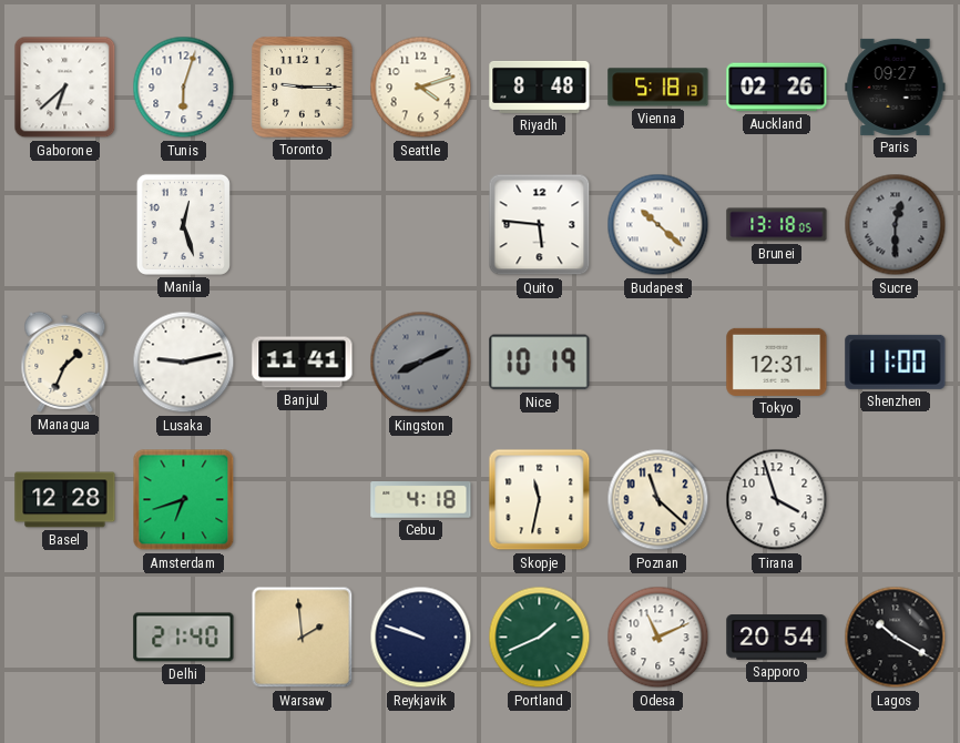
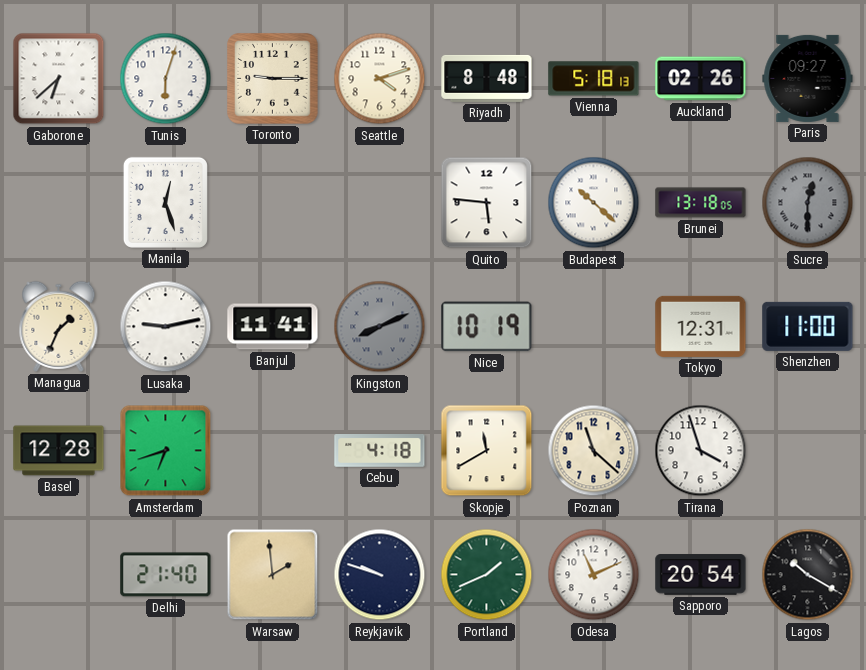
Skopje: 11:32 -> 11:40 (487, 451)
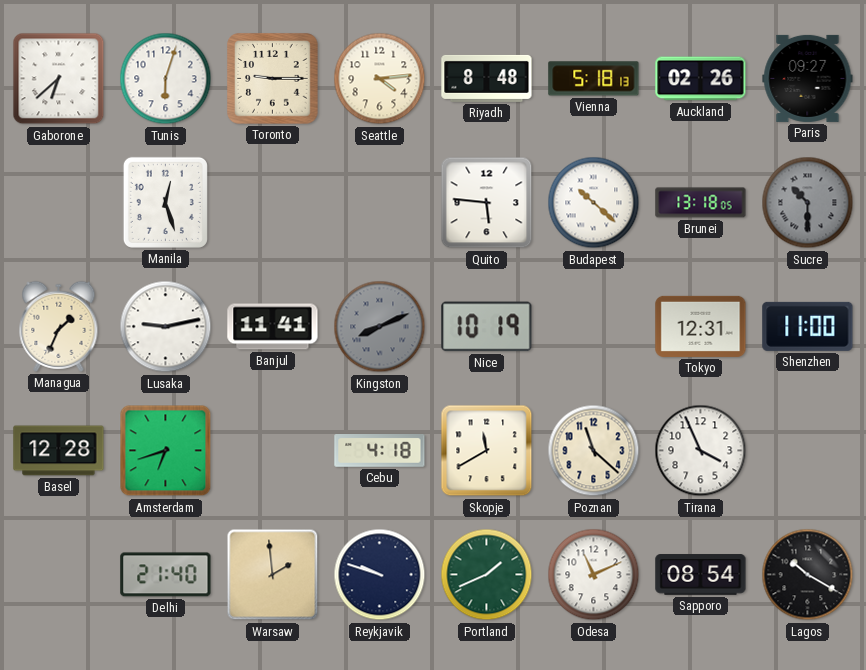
Seattle: 4:12 -> 4:14 (380, 79)
Sucre: 12:30 -> 10:30 (808, 203)
Tirana: 3:57 -> 3:56 (701, 451)
Sapporo: 20:54 -> 08:54 (701, 575)
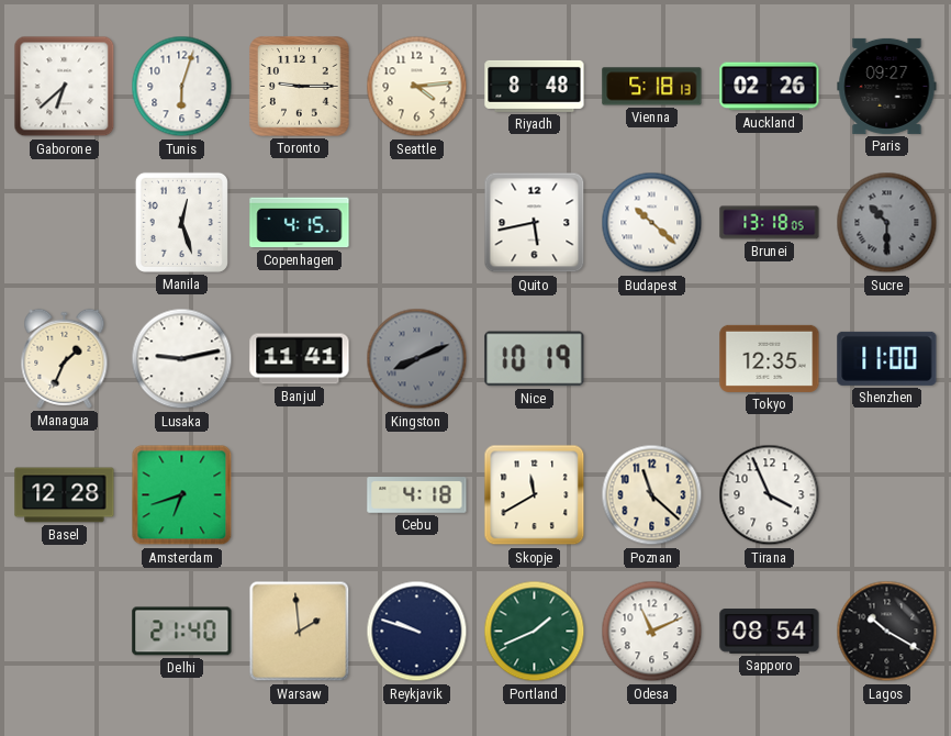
Copenhagen: none -> 4:15 (300, 223)
Quito: 5:46 -> 5:43 (535, 223)
Tokyo: 12:31 -> 12:35 (770, 358)
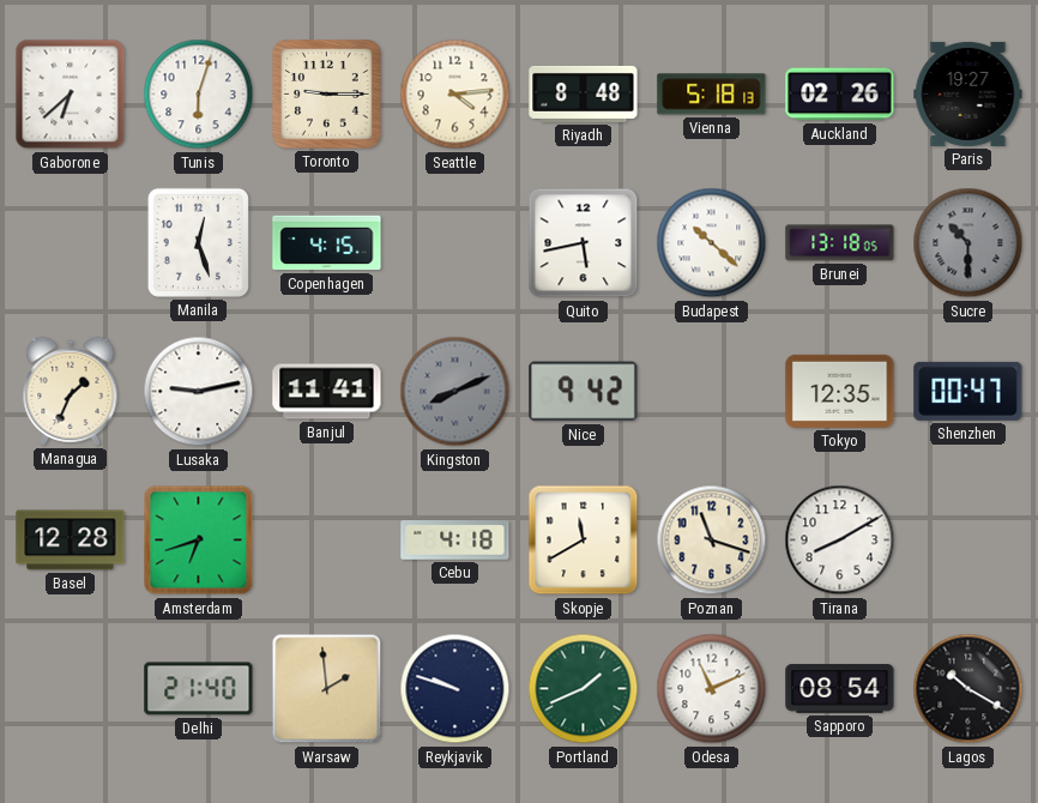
Paris: 09:27 -> 19:27 (968, 93)
Nice: 10:19 -> 9:42 (584, 392)
Shenzhen: 11:00 -> 00:47 (968, 391)
Poznan: 11:22 -> 11:18 (712, 541)
Tirana: 3:56 -> 8:10 (840, 541)
